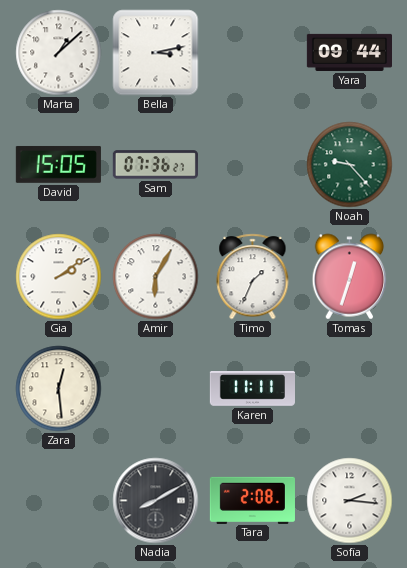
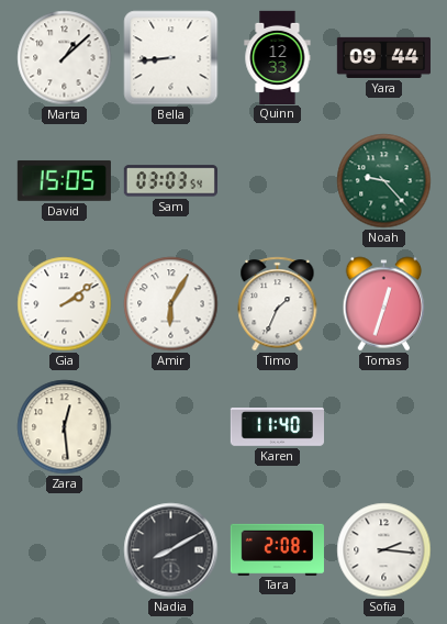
Bella: 3:13 -> 8:44 (171, 58)
Quinn: none -> 12:33 (278, 57)
Sam: 07:36 -> 03:03 (170, 181)
Karen: 11:11 -> 11:40 (277, 427)
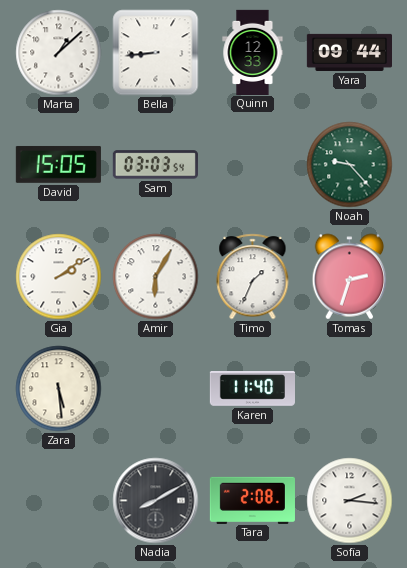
Tomas: 12:33 -> 2:33 (350, 277)
Zara: 12:29 -> 5:29 (59, 389)
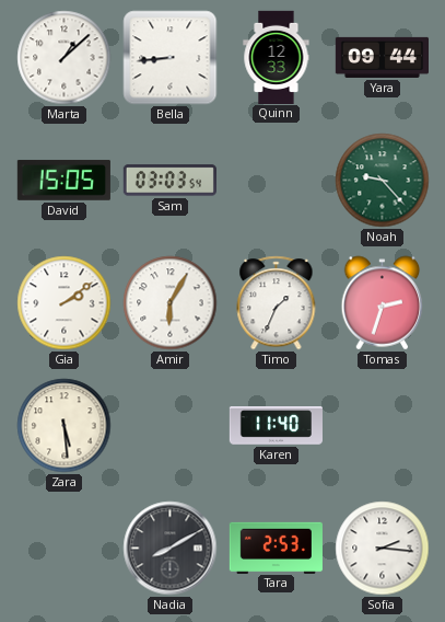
Tara: 2:08 -> 2:53 (276, 548)
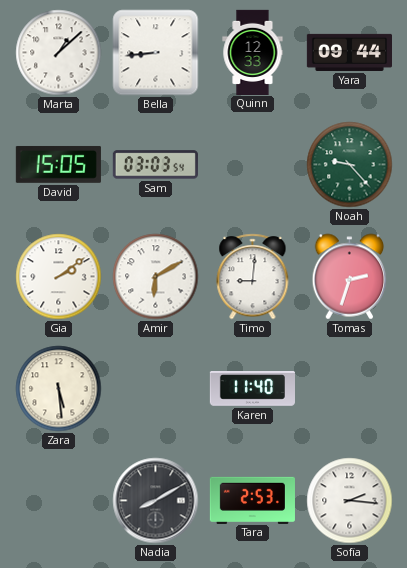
Amir: 6:05 -> 6:10 (156, 277)
Timo: 1:34 -> 9:01 (253, 277)
